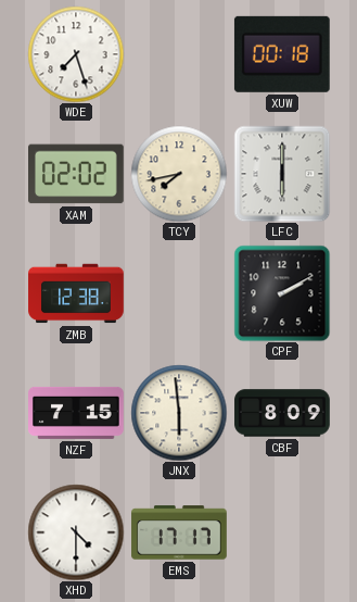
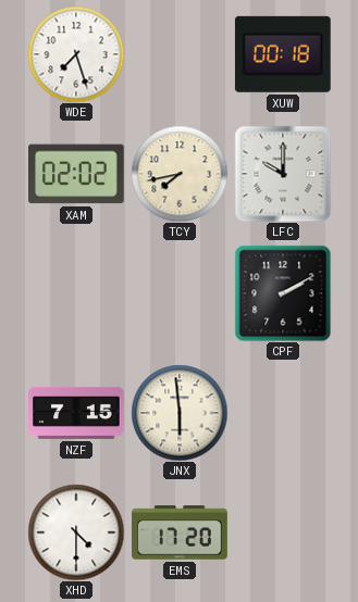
LFC: 6:00 -> 10:00 (283, 174)
ZMB: 12:38 -> none (76, 293)
CBF: 8:09 -> none (282, 413)
EMS: 17:17 -> 17:20 (180, 532)
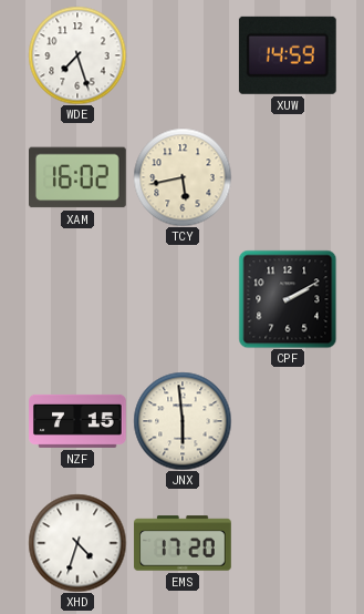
XUW: 00:18 -> 14:59 (288, 55)
XAM: 02:02 -> 16:02 (79, 177)
TCY: 7:43 -> 5:43 (183, 177)
LFC: 10:00 -> none (283, 174)
XHD: 4:30 -> 4:33 (77, 543)
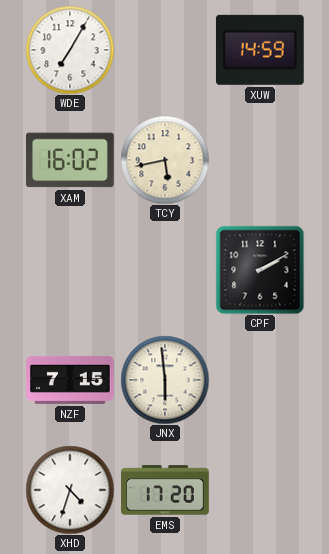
WDE: 7:27 -> 7:05 (70, 50)
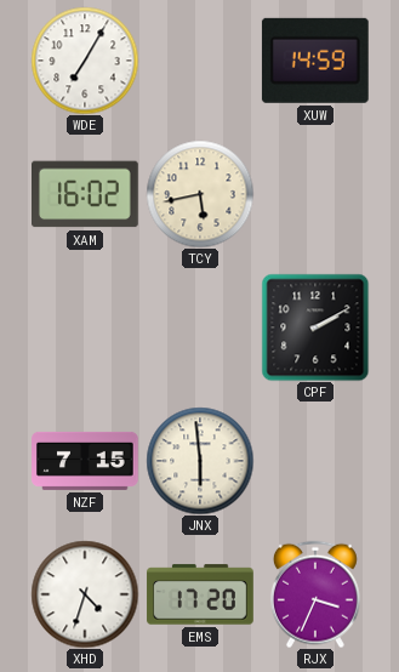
RJX: none -> 3:34 (315, 594)
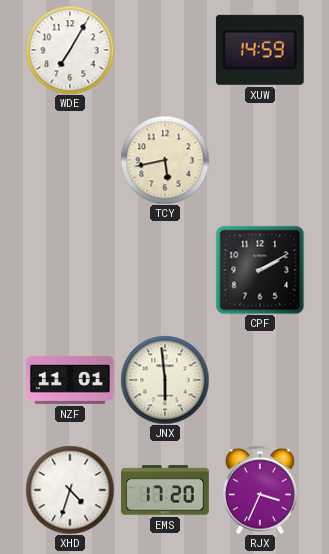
XAM: 16:02 -> none (86, 194)
NZF: 7:15 -> 11:01 (71, 380)
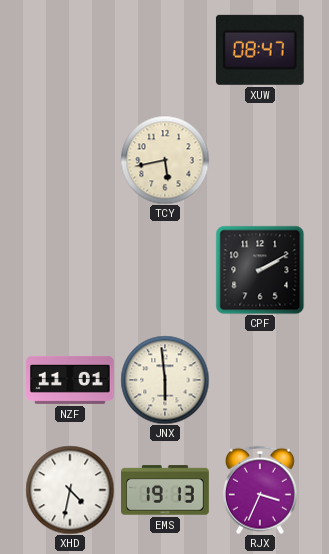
WDE: 7:05 -> none (70, 50)
XUW: 14:59 -> 08:47 (260, 50)
XHD: 4:33 -> 4:32 (70, 490)
EMS: 17:20 -> 19:13 (165, 490)
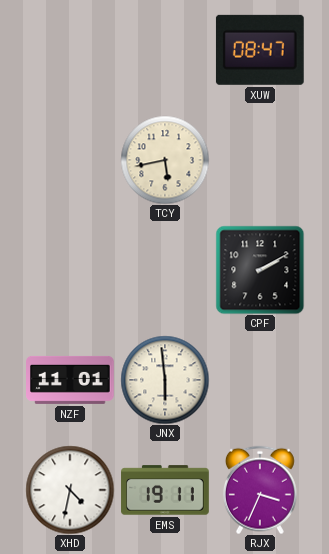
EMS: 19:13 -> 19:11 (165, 490)
